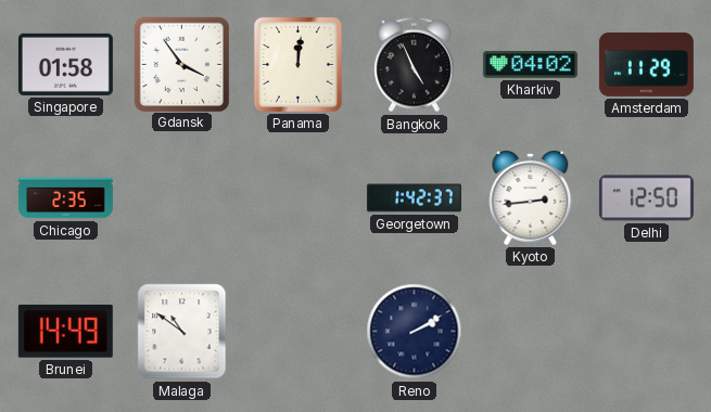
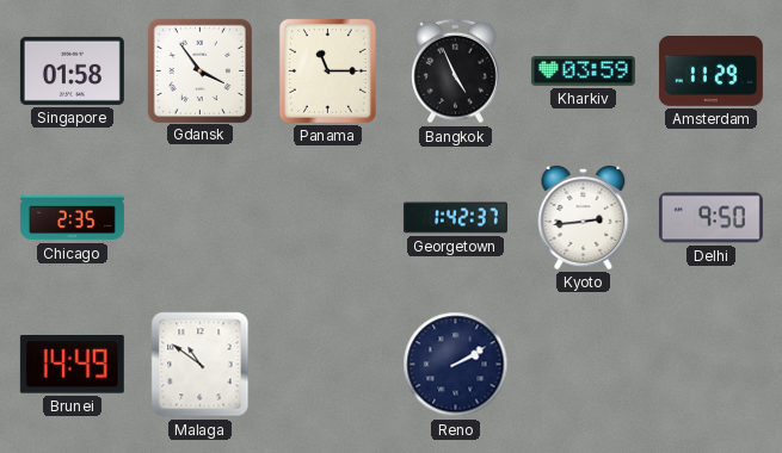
Panama: 12:01 -> 11:15 (327, 70)
Kharkiv: 04:02 -> 03:59 (583, 72)
Delhi: 12:50 -> 9:50 (710, 218)
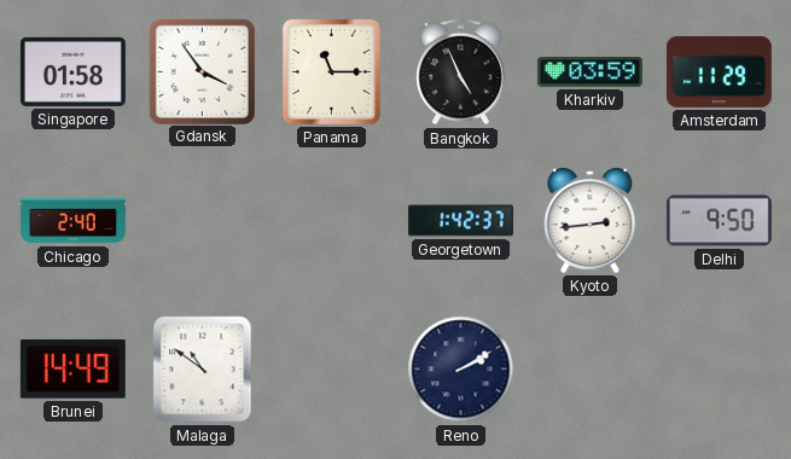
Chicago: 2:35 -> 2:40 (72, 221)
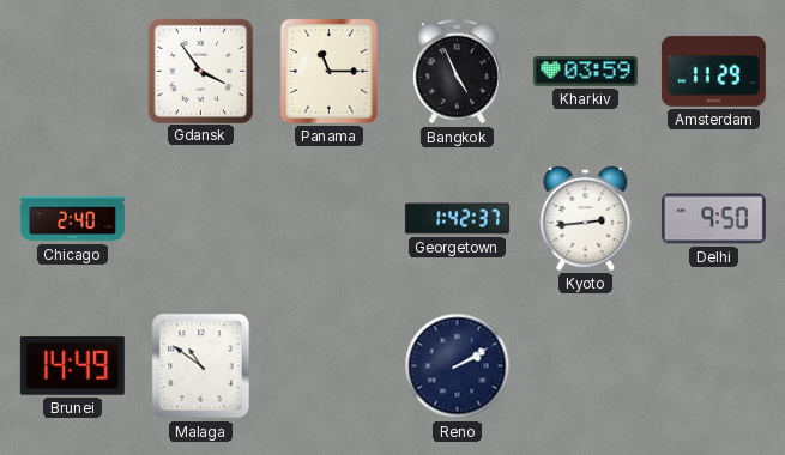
Singapore: 01:58 -> none (72, 71)
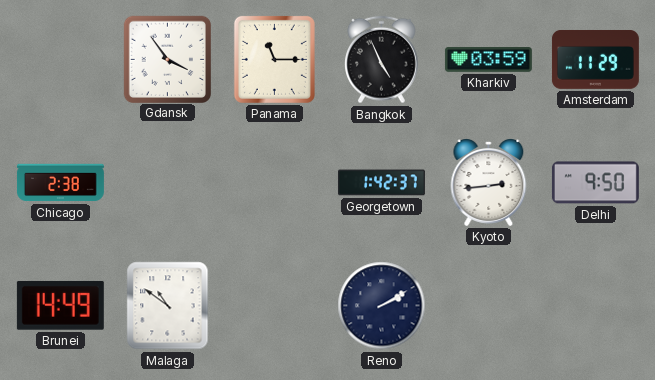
Chicago: 2:40 -> 2:38 (60, 183)
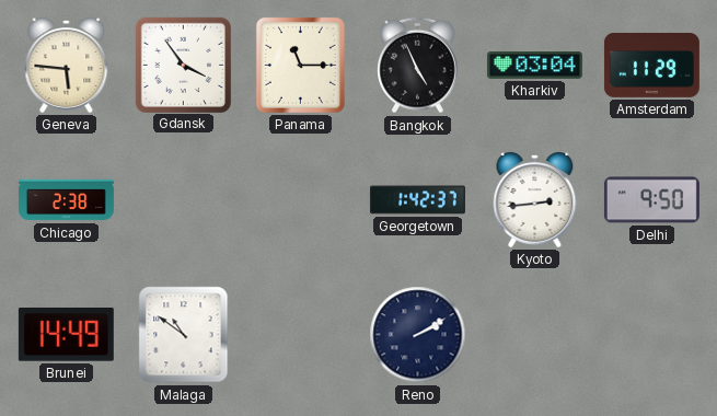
Geneva: none -> 5:46 (67, 66)
Kharkiv: 03:59 -> 03:04 (534, 66)
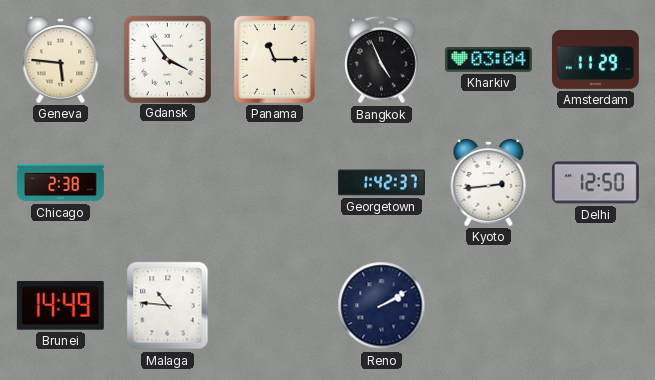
Delhi: 9:50 -> 12:50 (595, 183)
Malaga: 10:51 -> 10:46 (168, 306)
